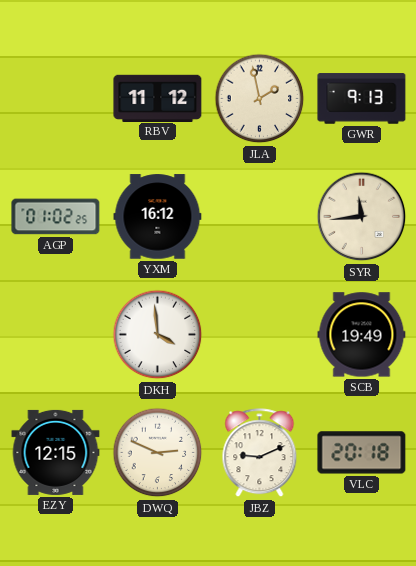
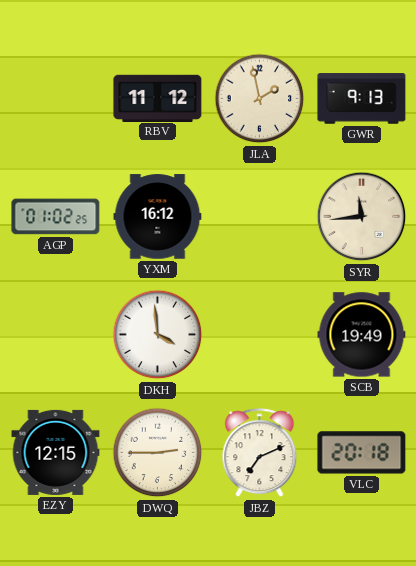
DWQ: 2:49 -> 2:45 (158, 453)
JBZ: 9:11 -> 7:11 (260, 453)
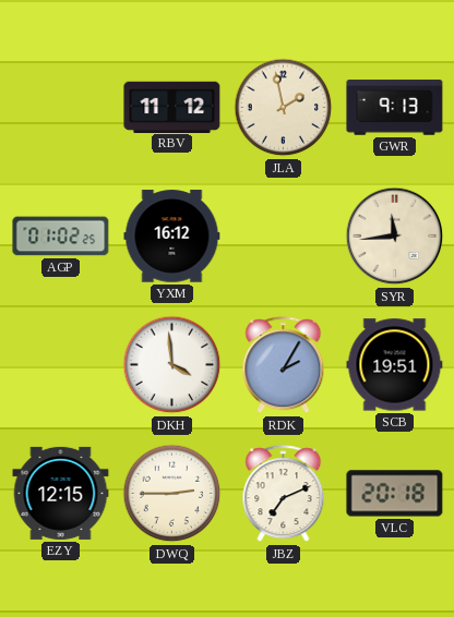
RDK: none -> 2:05 (284, 365)
SCB: 19:49 -> 19:51 (395, 365)
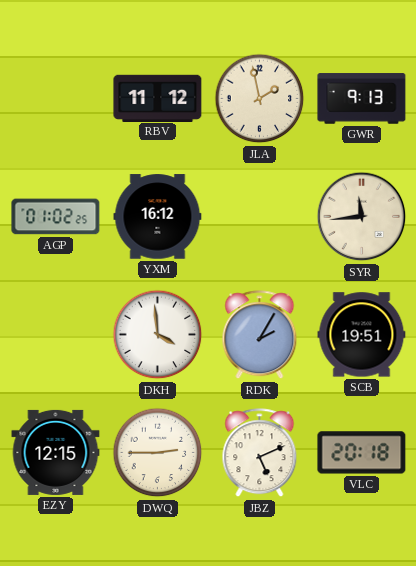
JBZ: 7:11 -> 5:11 (260, 453)
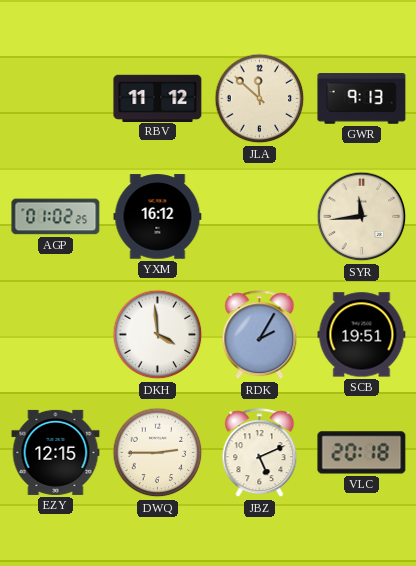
JLA: 1:58 -> 11:52 (260, 99)
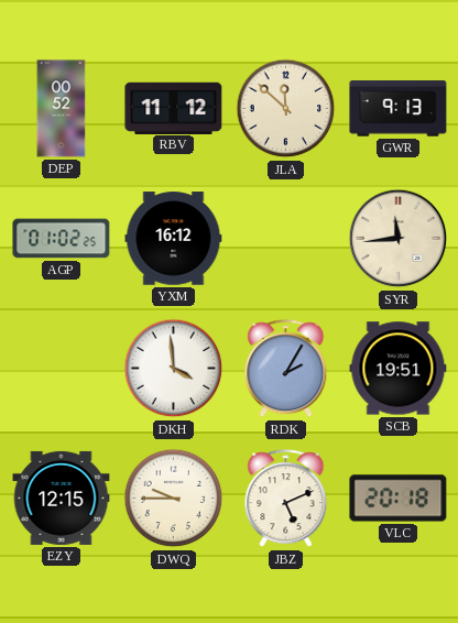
DEP: none -> 00:52 (62, 109)
DWQ: 2:45 -> 9:45 (174, 499)
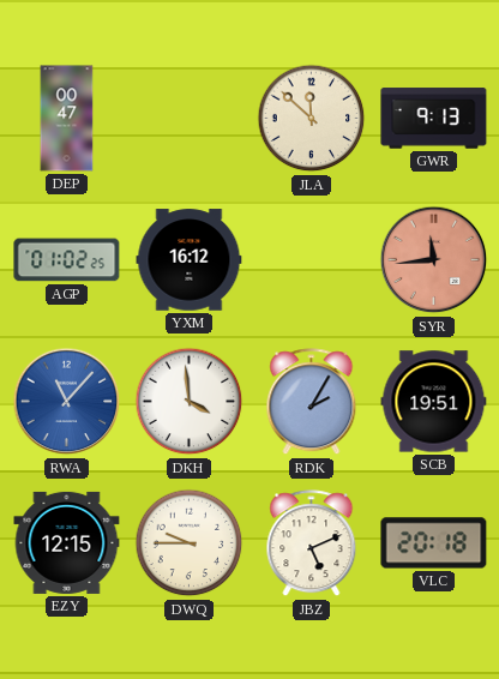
DEP: 00:52 -> 00:47 (67, 119)
RBV: 11:12 -> none (174, 108)
SYR dial: cream -> salmon (434, 260)
RWA: none -> 11:07 (67, 402)
